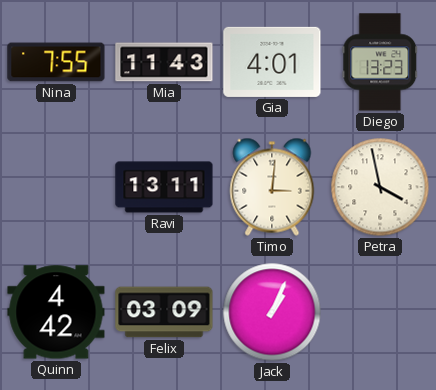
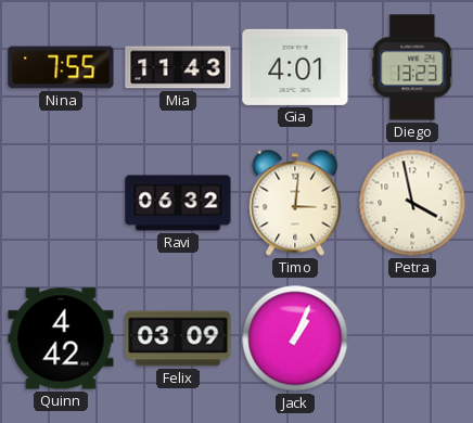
Ravi: 13:11 -> 06:32 (178, 203)
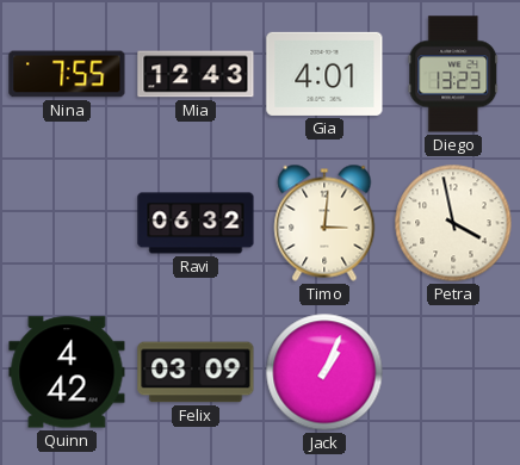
Mia: 11:43 -> 12:43 (196, 74)
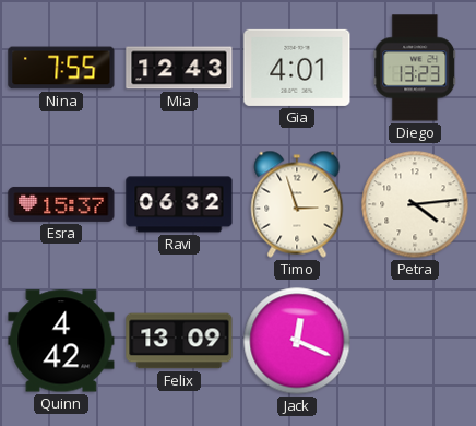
Esra: none -> 15:37 (61, 204)
Timo: 3:01 -> 2:57 (297, 204)
Petra: 3:58 -> 4:14 (415, 204)
Felix: 03:09 -> 13:09 (179, 341)
Jack: 1:04 -> 12:19 (297, 341)
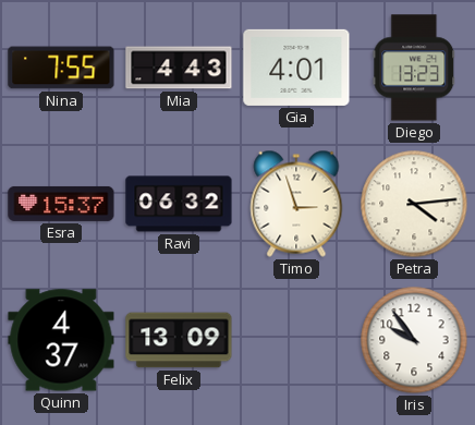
Mia: 12:43 -> 4:43 (179, 68)
Quinn: 4:42 -> 4:37 (61, 340)
Jack: 12:19 -> none (297, 341)
Iris: none -> 9:54 (414, 340)
